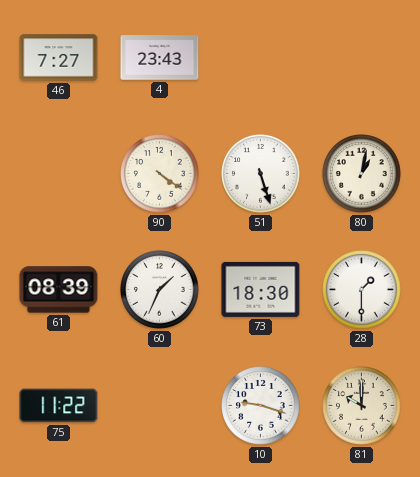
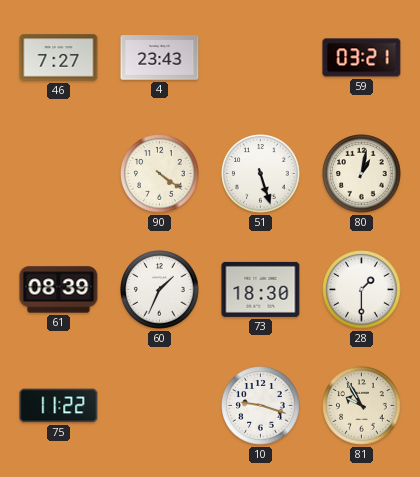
59: none -> 03:21 (362, 58)
81: 10:00 -> 9:55 (362, 406)
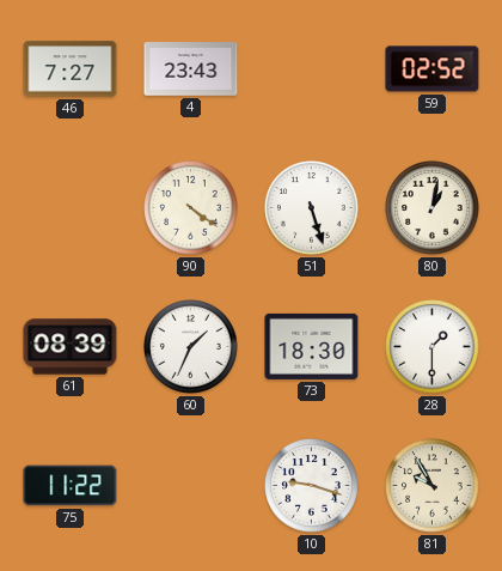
59: 03:21 -> 02:52 (433, 69)
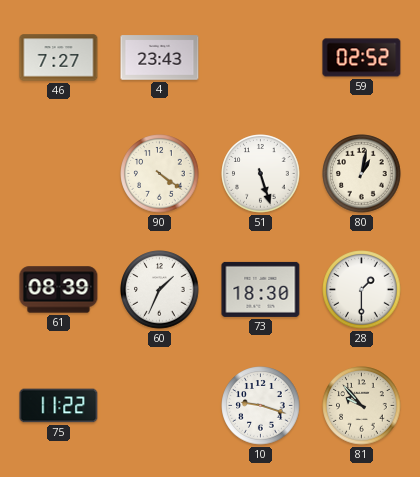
81: 9:55 -> 9:53 (362, 406)
